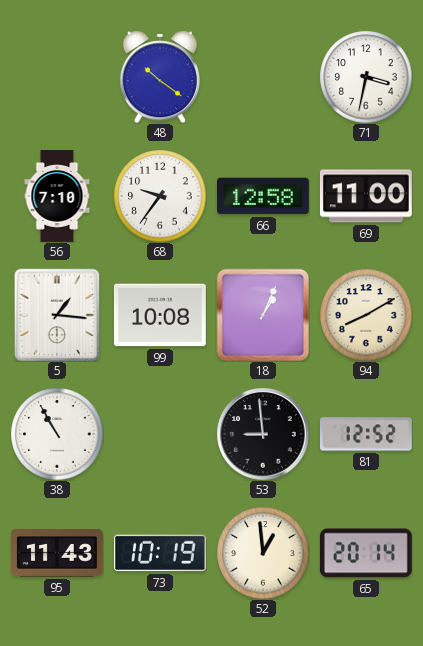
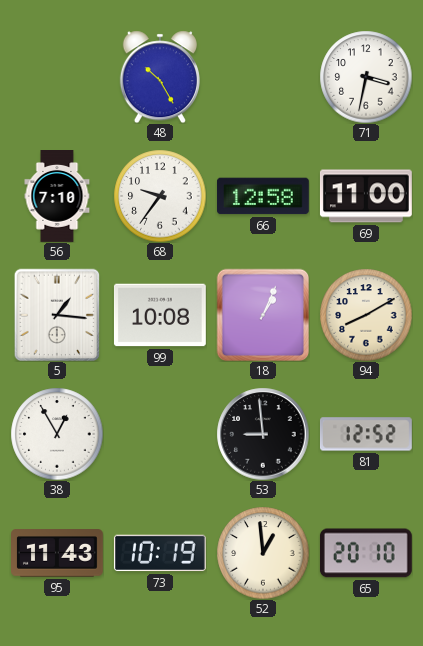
48: 10:21 -> 10:25 (160, 77)
38: 10:55 -> 12:55 (57, 434)
65: 20:14 -> 20:10 (366, 553)
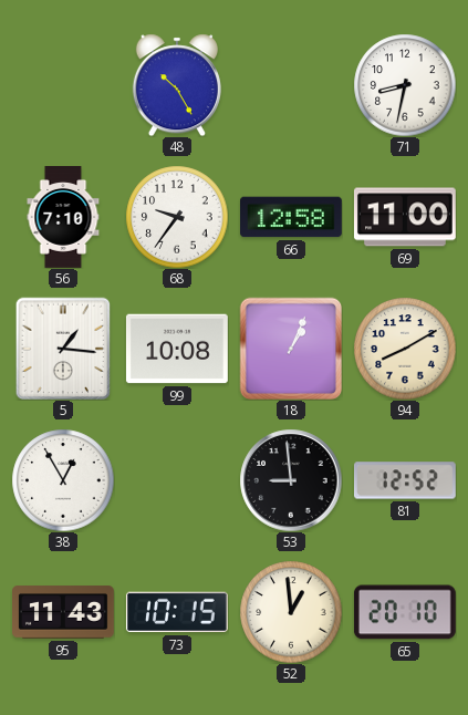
71: 3:32 -> 8:32 (405, 85)
73: 10:19 -> 10:15 (177, 612)
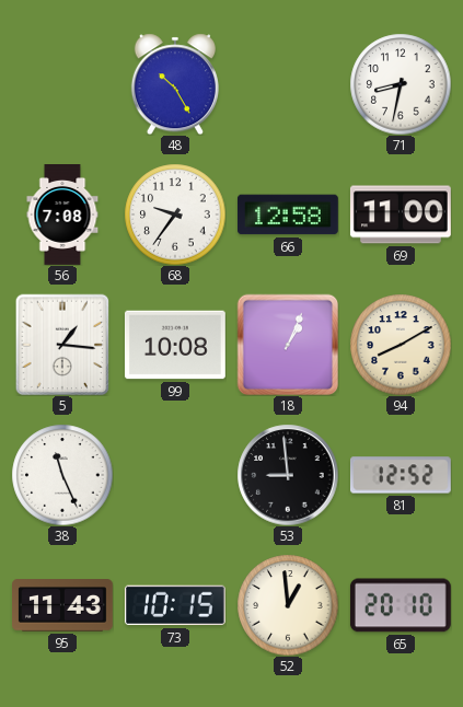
56: 7:10 -> 7:08 (62, 216)
38: 12:55 -> 11:26 (62, 475)
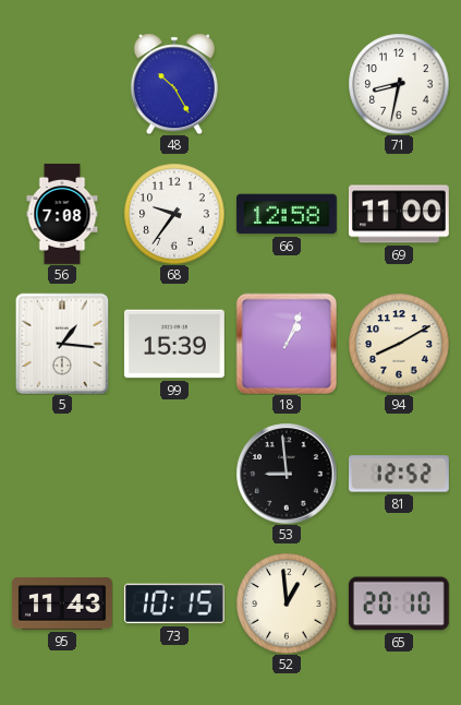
99: 10:08 -> 15:39 (174, 344)
38: 11:26 -> none (62, 475)
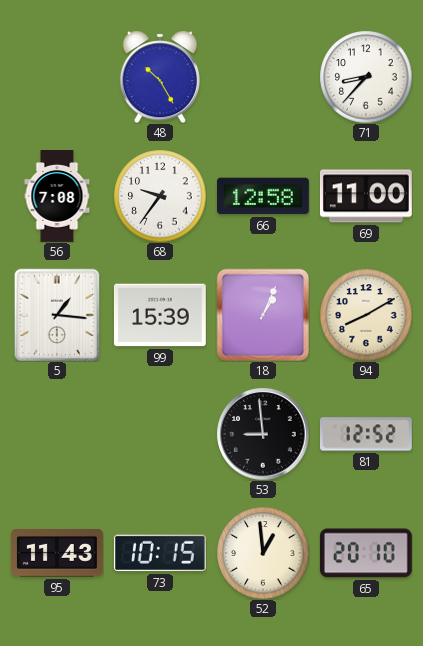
71: 8:32 -> 8:37 (366, 77)
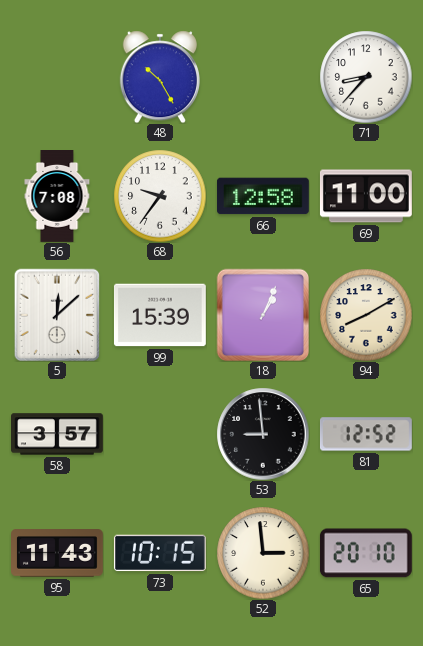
5: 1:16 -> 12:08 (57, 315)
58: none -> 3:57 (58, 434)
52: 12:59 -> 2:59 (263, 553)
